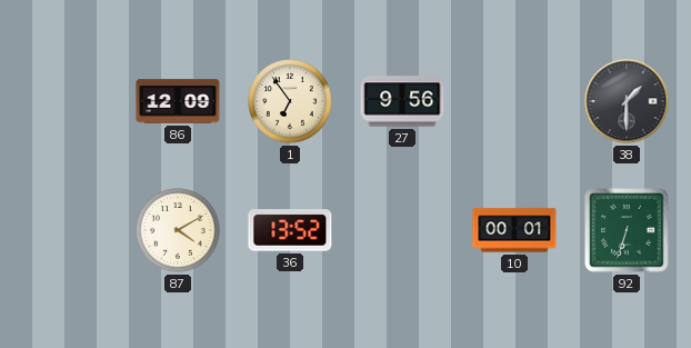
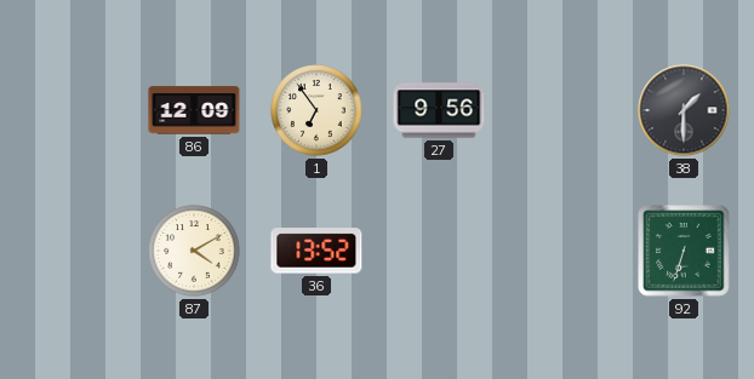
10: 00:01 -> none (514, 230)
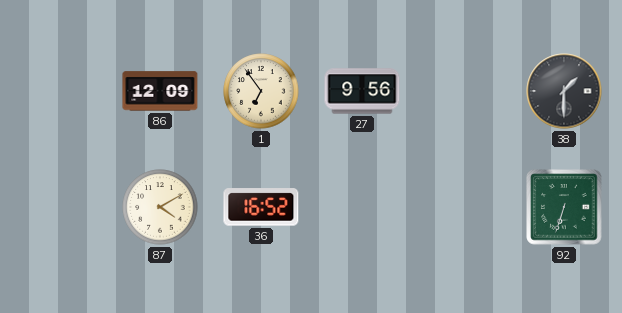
36: 13:52 -> 16:52 (261, 207)
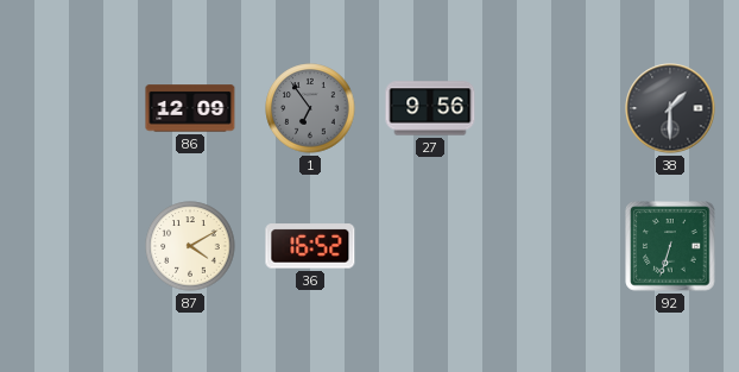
1 dial: cream -> grey (310, 108)
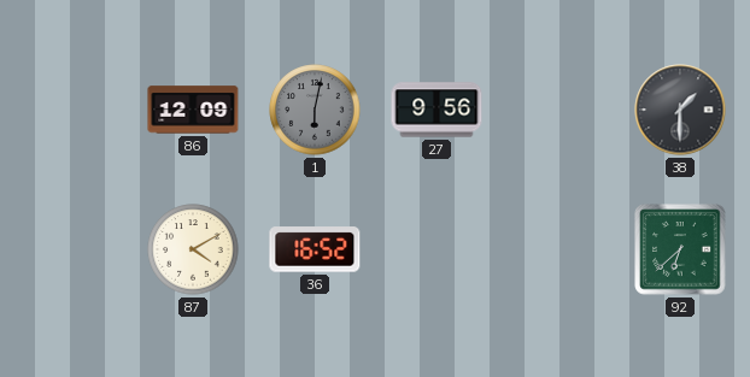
1: 6:54 -> 6:02 (315, 110)
92: 6:33 -> 6:38 (680, 249)
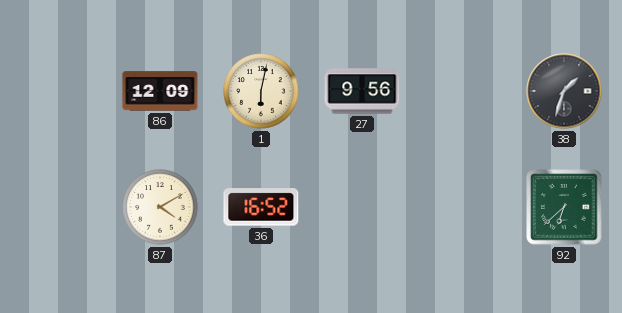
1 dial: grey -> cream (261, 91)
38: 1:30 -> 1:33 (564, 91)
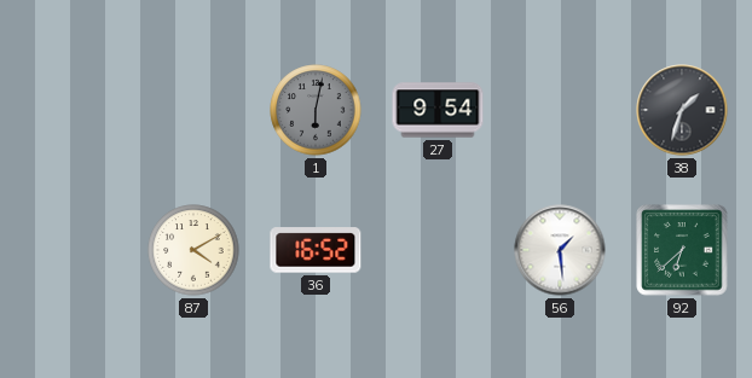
86: 12:09 -> none (160, 91)
1 dial: cream -> grey (316, 110)
27: 9:56 -> 9:54 (438, 110)
56: none -> 1:29 (560, 250)
